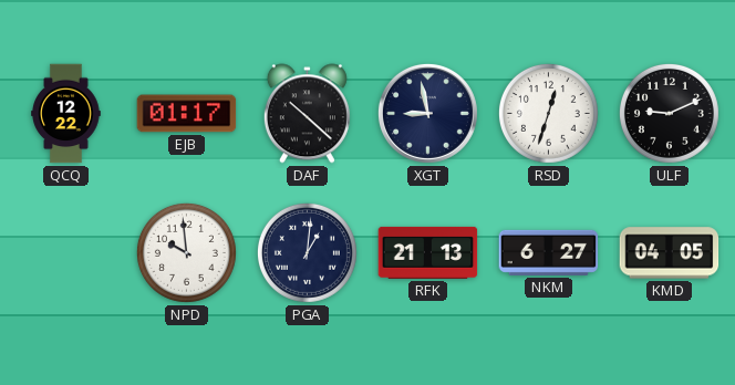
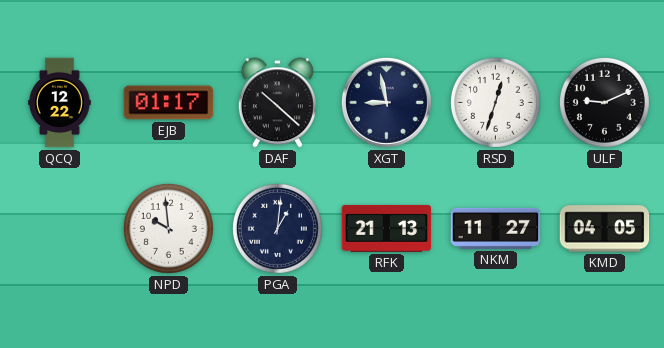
NKM: 6:27 -> 11:27 (496, 228)
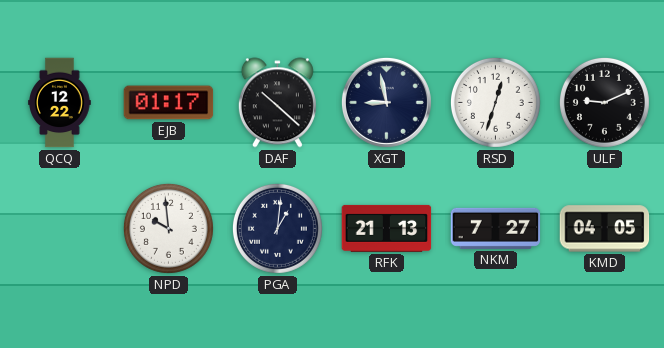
NKM: 11:27 -> 7:27 (496, 228)
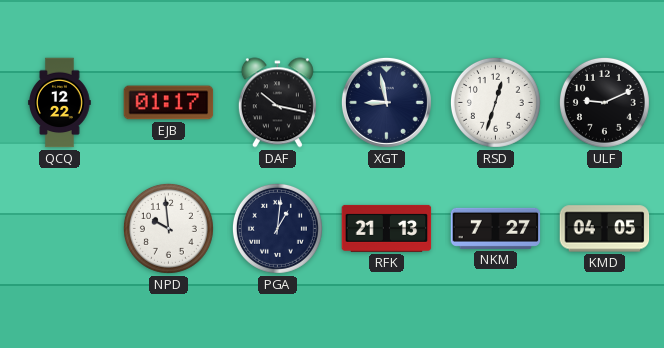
DAF: 10:22 -> 10:17 (277, 103)
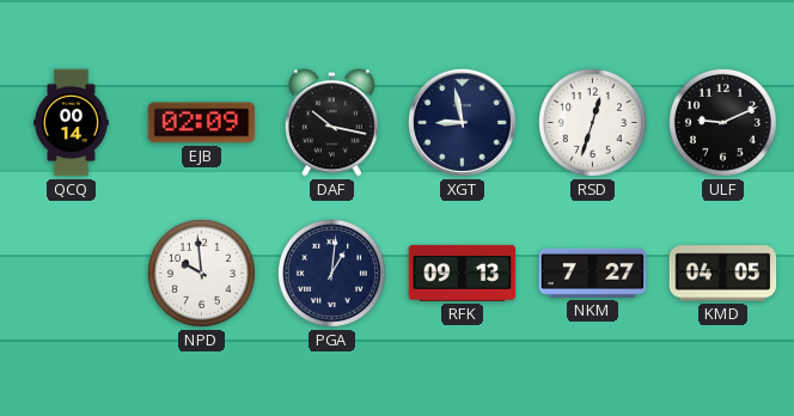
QCQ: 12:22 -> 00:14 (72, 123)
EJB: 01:17 -> 02:09 (202, 123)
RFK: 21:13 -> 09:13 (463, 273)
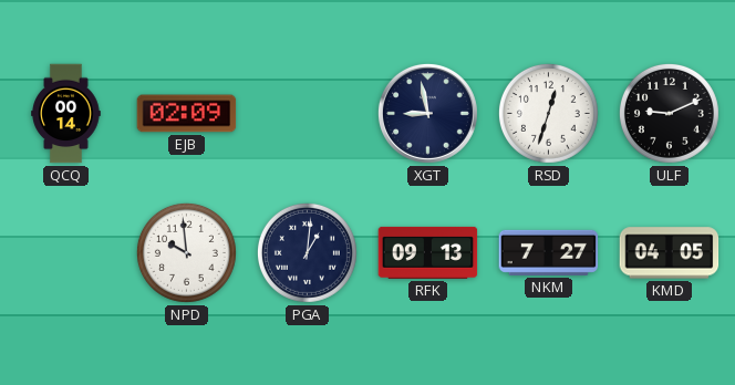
DAF: 10:17 -> none (331, 123)
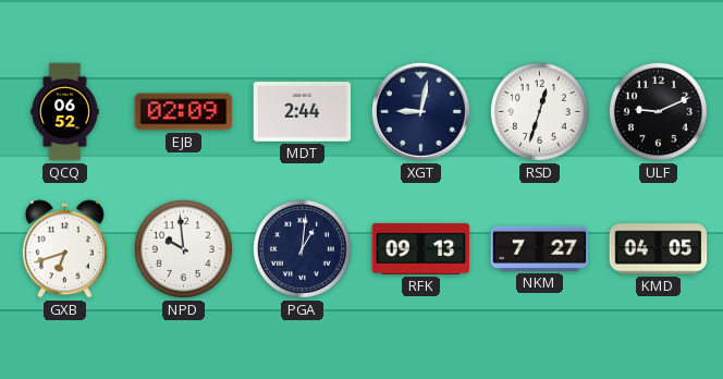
QCQ: 00:14 -> 06:52 (65, 112)
MDT: none -> 2:44 (303, 112)
XGT: 8:58 -> 9:02 (420, 111)
GXB: none -> 6:42 (64, 249)
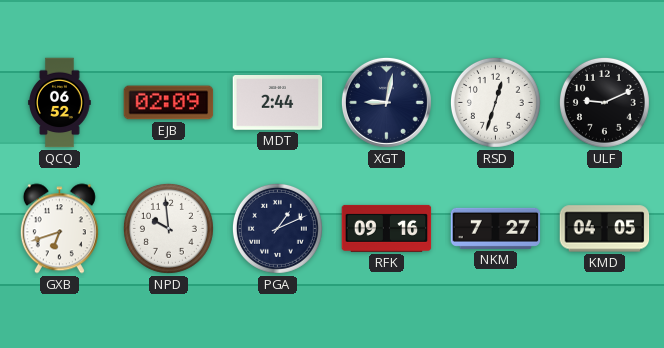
PGA: 1:01 -> 1:11 (277, 228)
RFK: 09:13 -> 09:16 (387, 228)
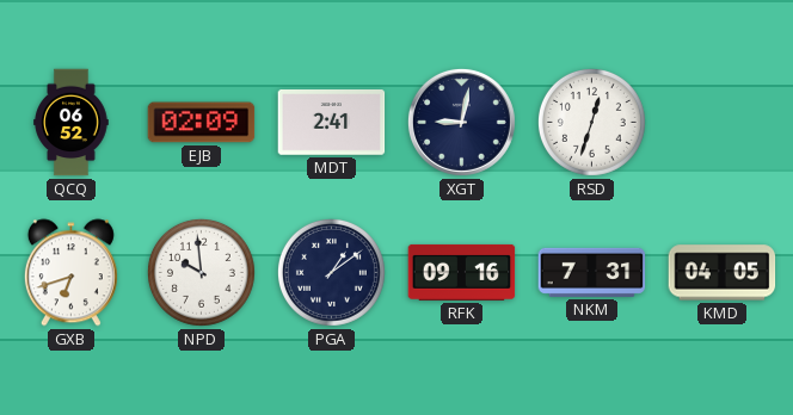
MDT: 2:44 -> 2:41 (332, 123)
ULF: 9:11 -> none (604, 102)
PGA: 1:11 -> 1:09 (331, 272)
NKM: 7:27 -> 7:31 (592, 272)
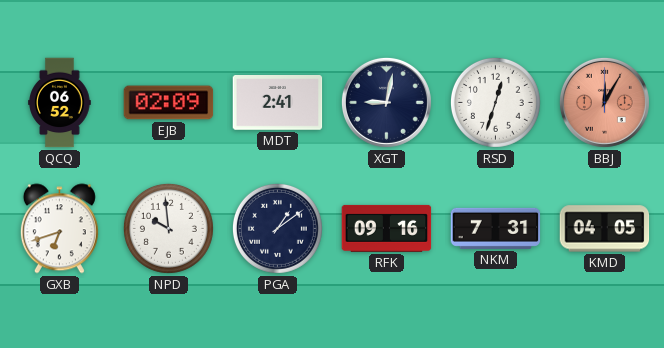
BBJ: none -> 12:05 (604, 102)
